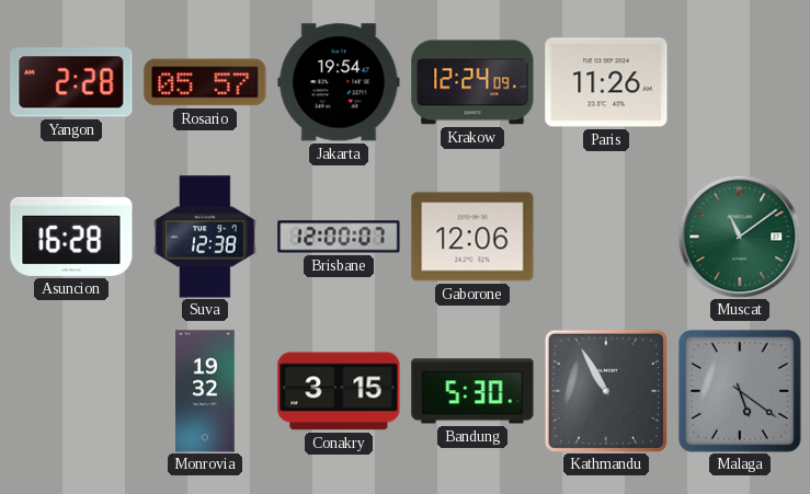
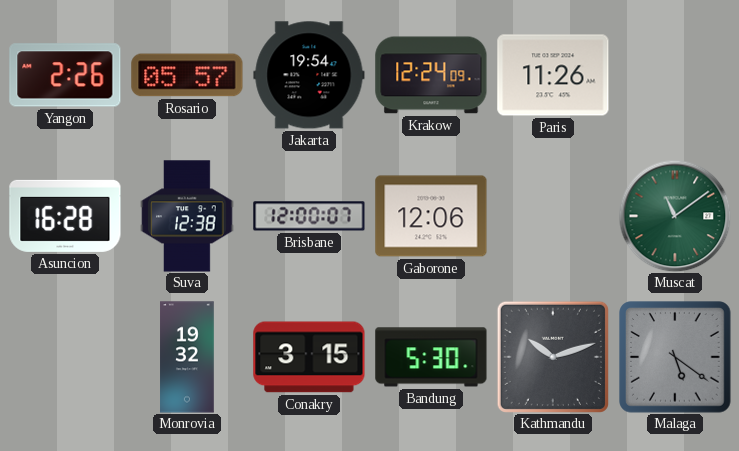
Yangon: 2:28 -> 2:26 (65, 75)
Kathmandu: 10:55 -> 10:12 (553, 357)
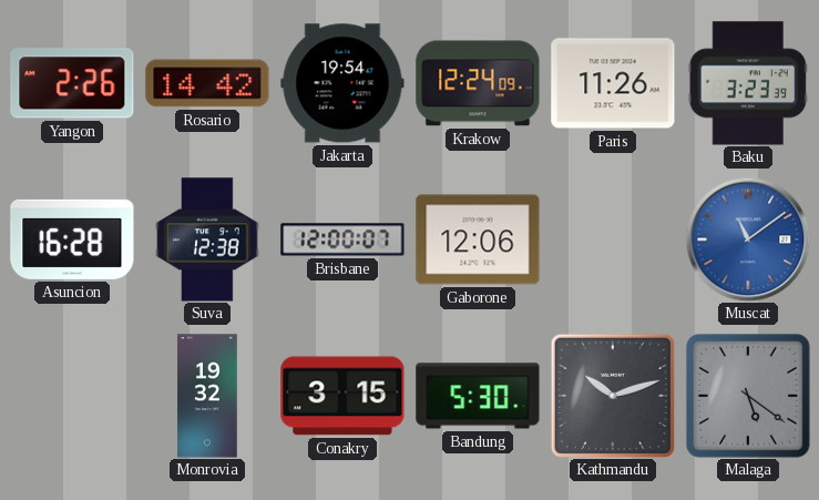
Rosario: 05:57 -> 14:42 (207, 83)
Baku: none -> 3:23 (748, 83)
Muscat dial: green -> blue (748, 239)
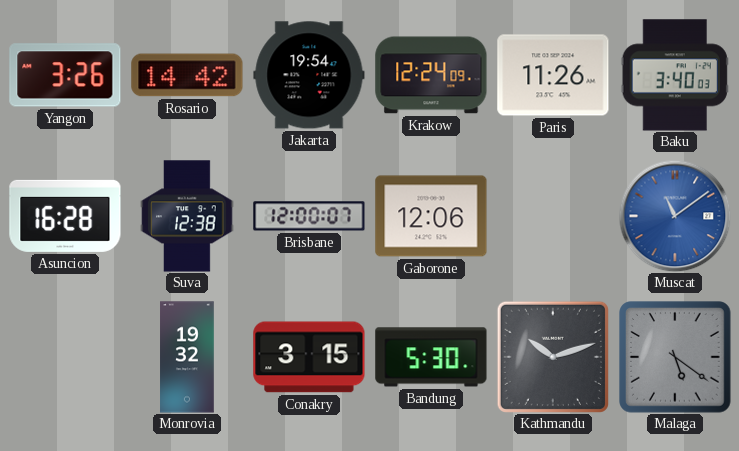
Yangon: 2:26 -> 3:26 (65, 75)
Baku: 3:23 -> 3:40 (675, 75)
